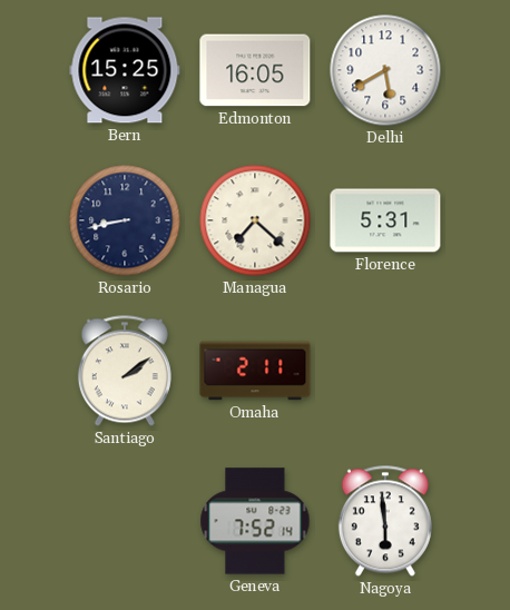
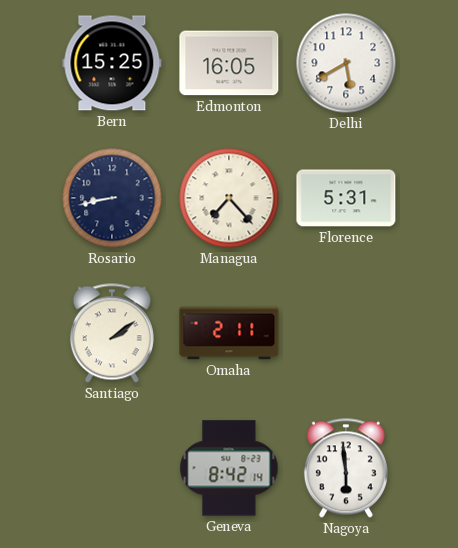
Managua: 7:22 -> 7:23 (229, 198)
Geneva: 7:52 -> 8:42 (229, 468)
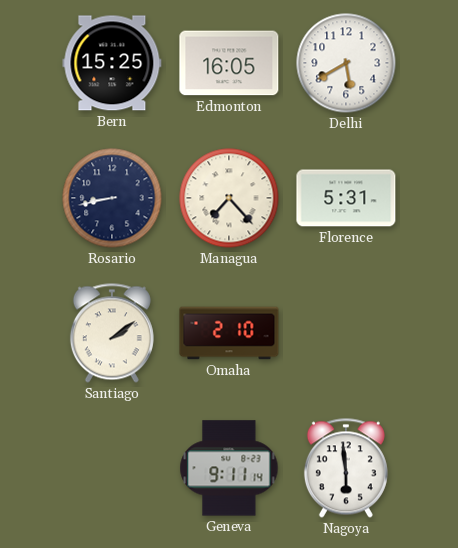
Omaha: 2:11 -> 2:10 (229, 333)
Geneva: 8:42 -> 9:11 (229, 468)
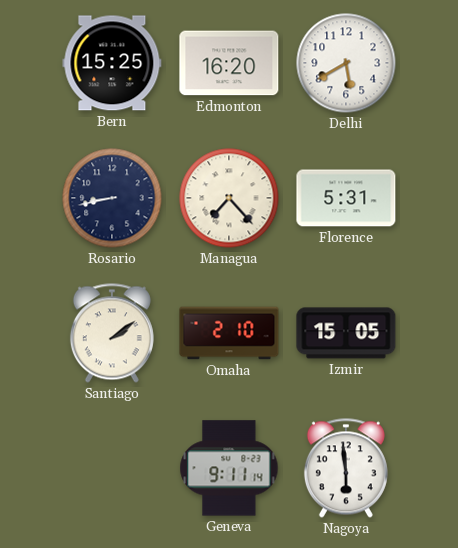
Edmonton: 16:05 -> 16:20 (229, 63)
Izmir: none -> 15:05 (346, 333)
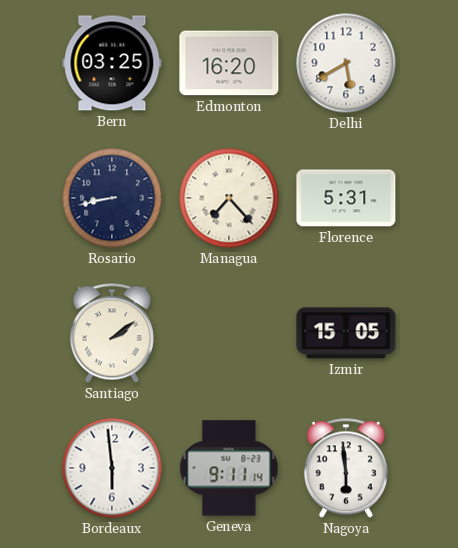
Bern: 15:25 -> 03:25 (112, 63)
Omaha: 2:10 -> none (229, 333)
Bordeaux: none -> 5:59 (112, 468)
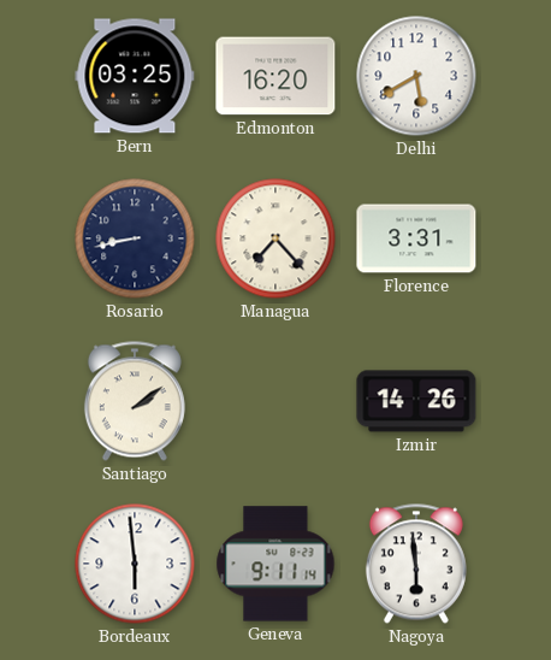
Florence: 5:31 -> 3:31 (416, 238)
Izmir: 15:05 -> 14:26 (416, 401)
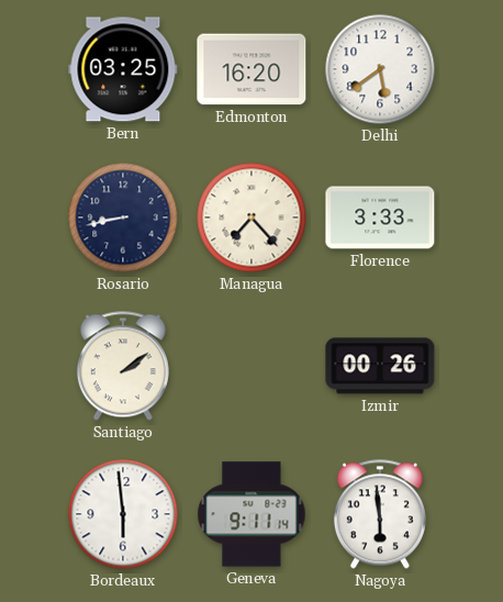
Delhi: 5:40 -> 5:39 (380, 69)
Florence: 3:31 -> 3:33 (380, 218)
Izmir: 14:26 -> 00:26 (380, 366)
